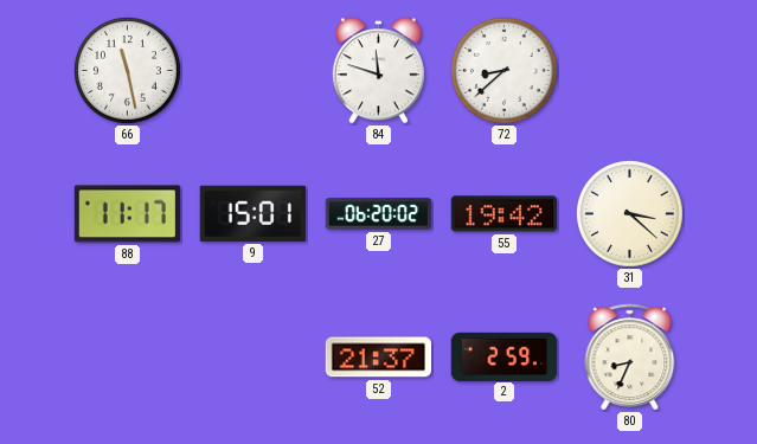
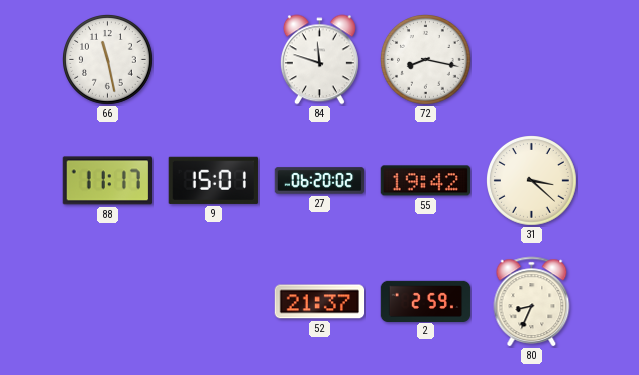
72: 8:38 -> 8:17 (426, 60)
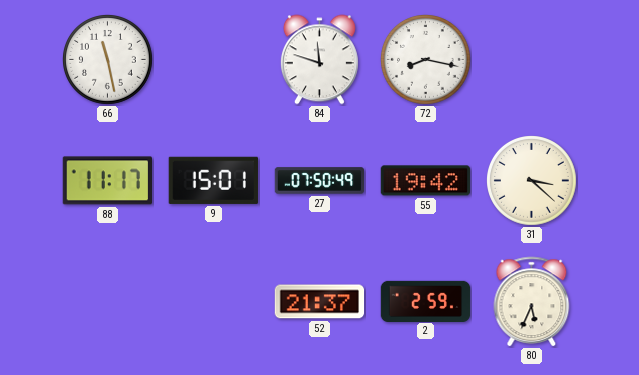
27: 06:20 -> 07:50 (320, 181)
80: 8:34 -> 5:34 (532, 302)
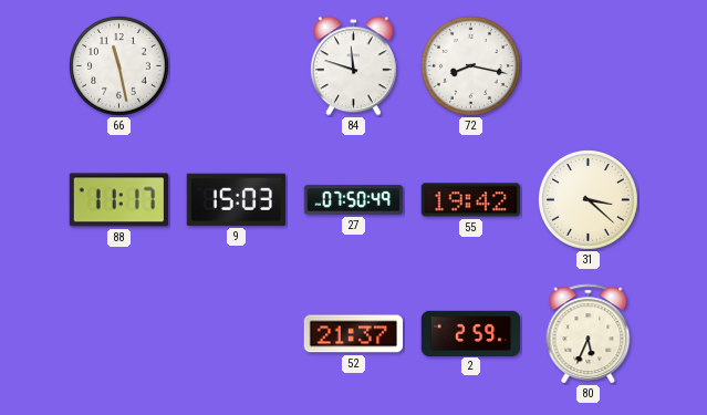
9: 15:01 -> 15:03 (236, 199)
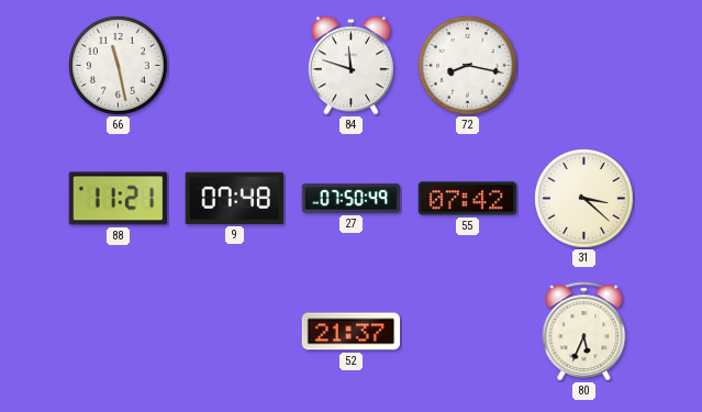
88: 11:17 -> 11:21 (118, 199)
9: 15:03 -> 07:48 (234, 198)
55: 19:42 -> 07:42 (467, 199)
2: 2:59 -> none (471, 333)
